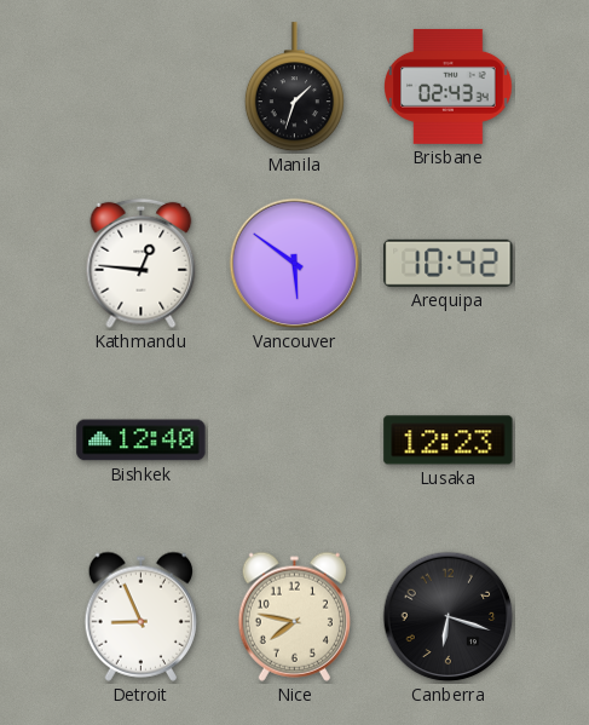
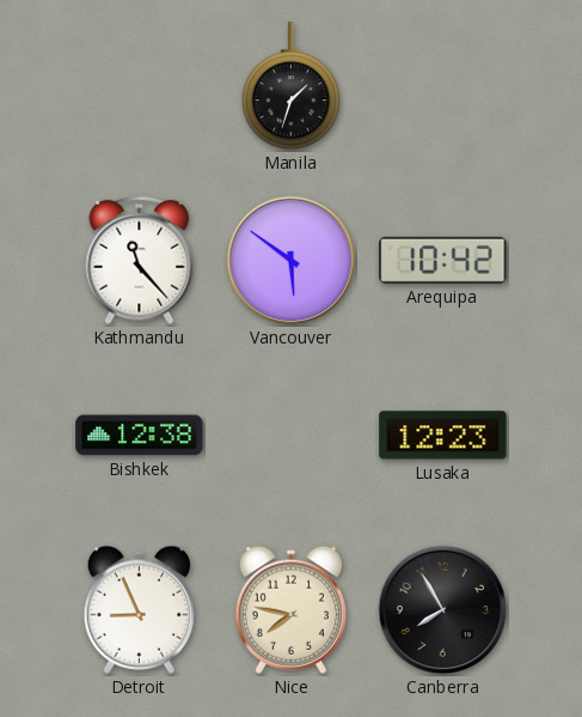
Brisbane: 02:43 -> none (449, 86)
Kathmandu: 12:46 -> 11:23 (140, 261)
Bishkek: 12:40 -> 12:38 (140, 436)
Canberra: 6:18 -> 7:55 (443, 610)
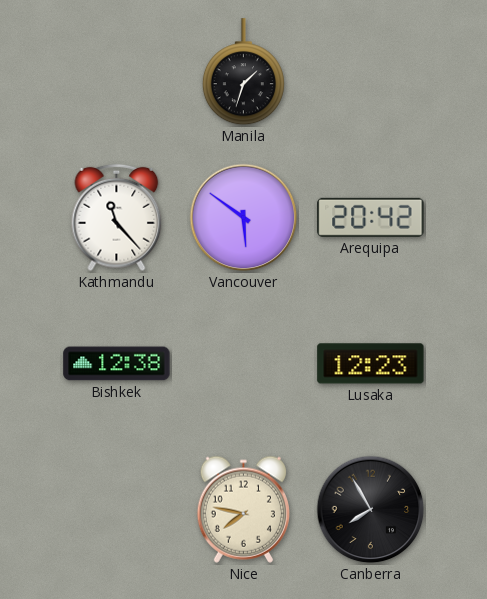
Arequipa: 10:42 -> 20:42 (371, 217)
Detroit: 8:56 -> none (139, 609)
